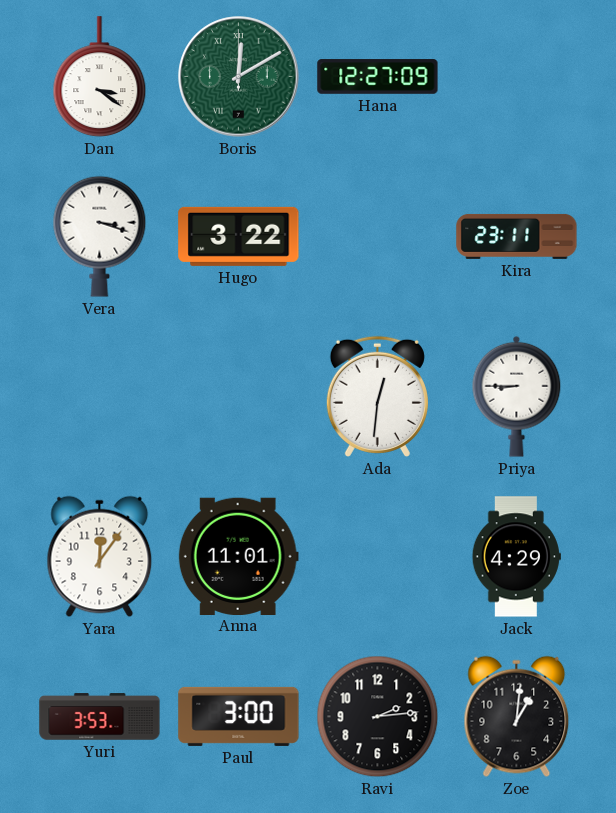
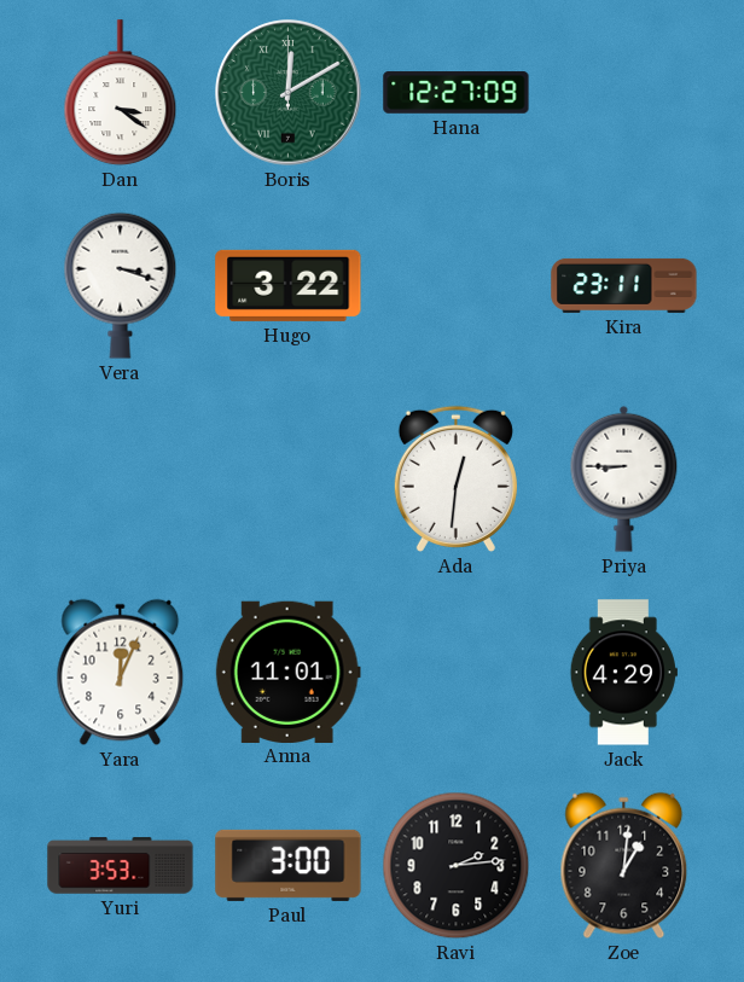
Yara: 12:06 -> 12:04 (121, 673)
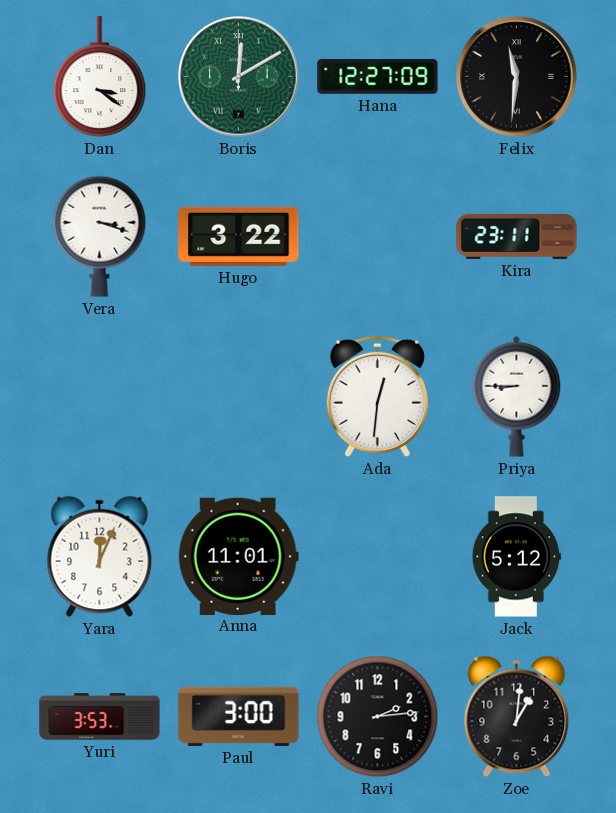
Felix: none -> 11:31 (517, 77)
Jack: 4:29 -> 5:12 (516, 557)
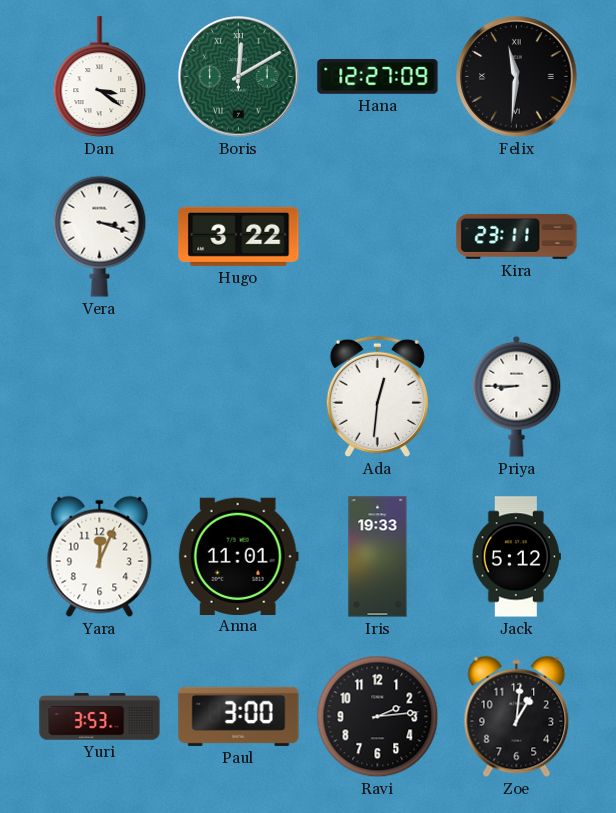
Iris: none -> 19:33 (378, 557)
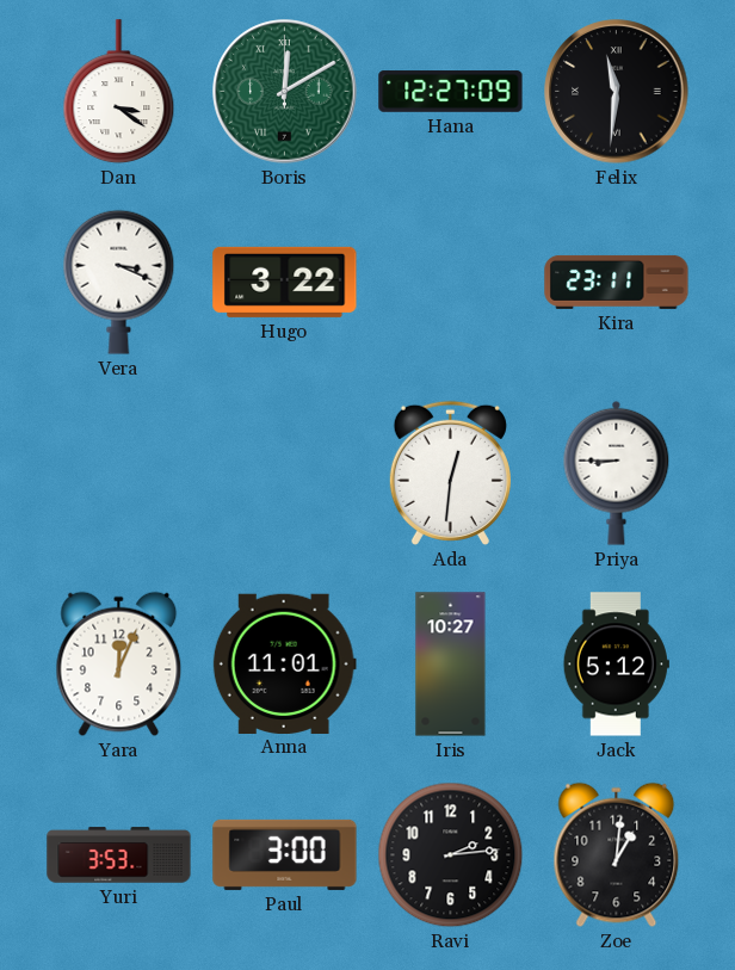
Vera: 3:18 -> 3:19 (119, 282)
Iris: 19:33 -> 10:27 (451, 665)
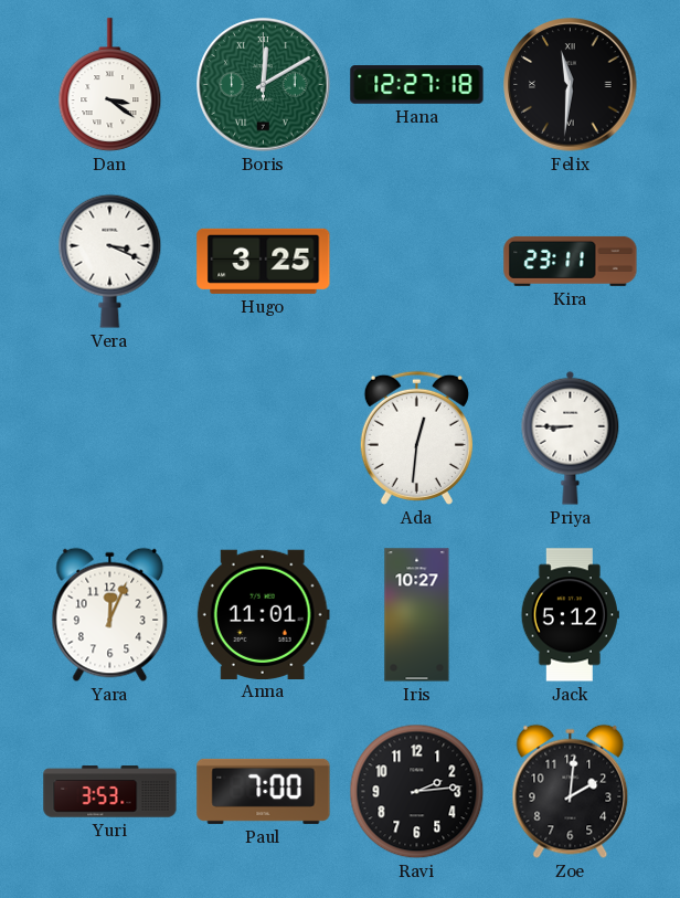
Hana: 12:27:09 -> 12:27:18 (417, 85)
Hugo: 3:22 -> 3:25 (264, 261)
Paul: 3:00 -> 7:00 (264, 791)
Zoe: 1:01 -> 2:01 (571, 792)
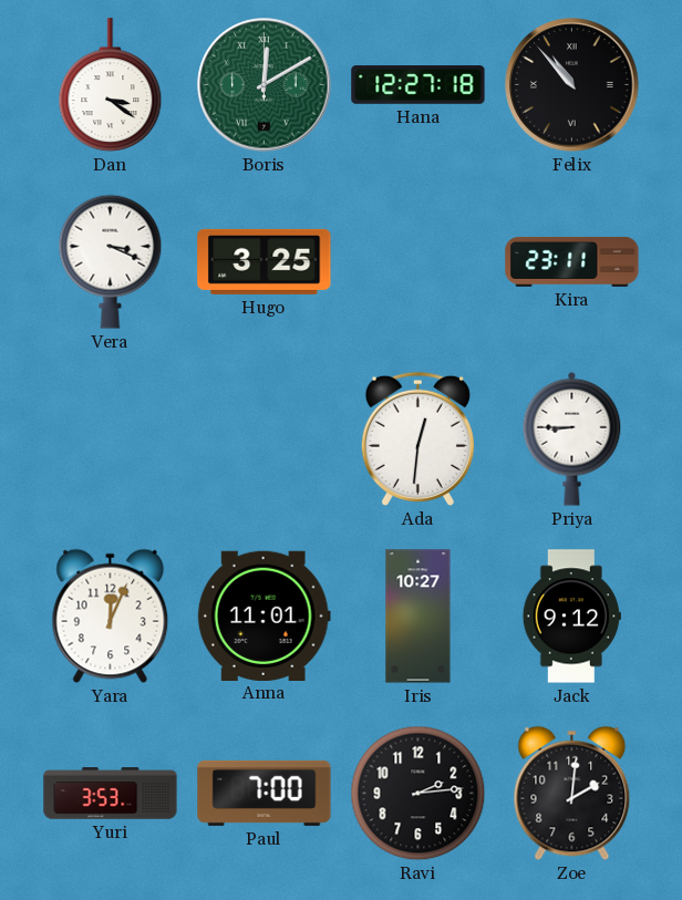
Felix: 11:31 -> 10:53 (572, 85)
Jack: 5:12 -> 9:12 (571, 617)
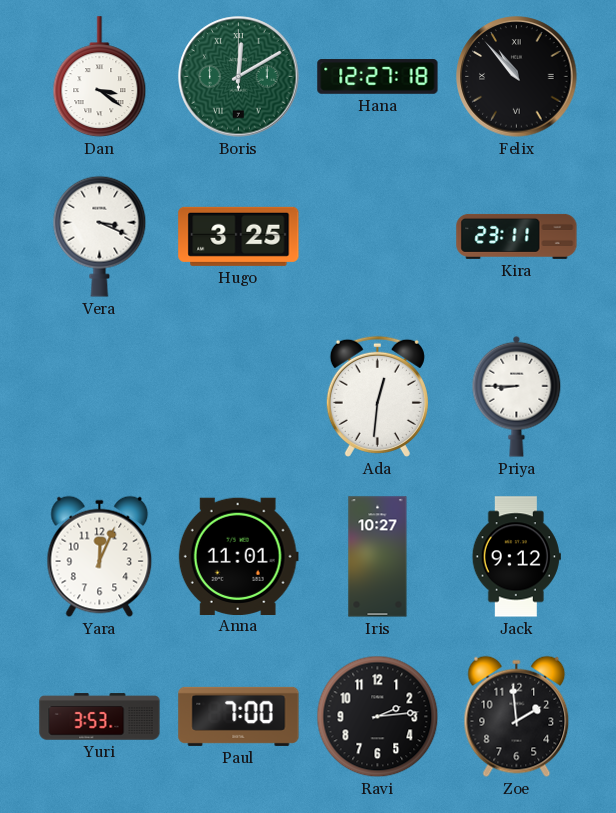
Zoe: 2:01 -> 1:59 (517, 717)
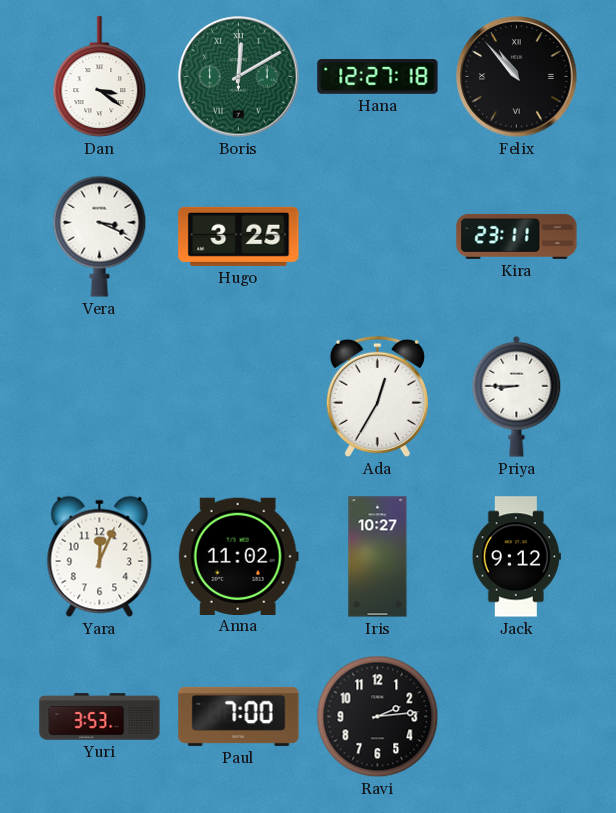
Ada: 12:31 -> 12:35 (377, 396)
Anna: 11:01 -> 11:02 (238, 556)
Zoe: 1:59 -> none (517, 717)
